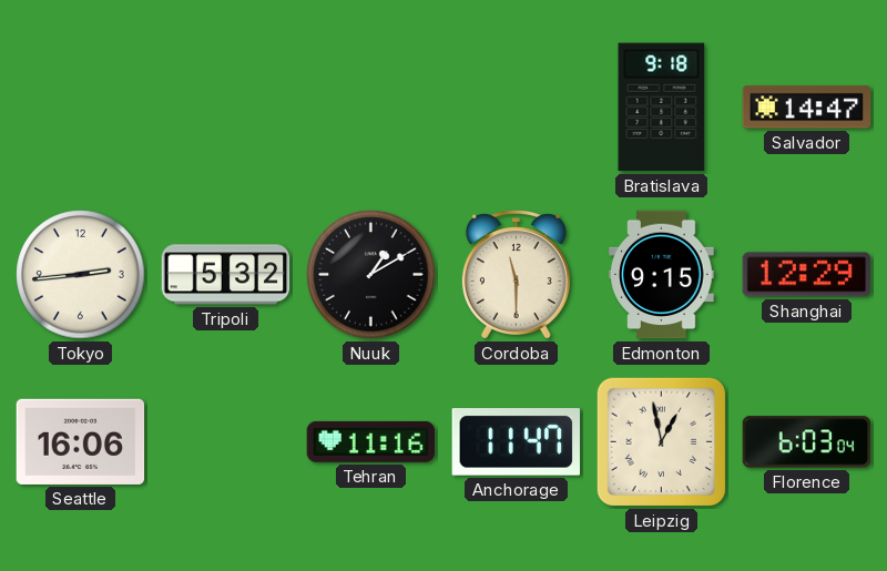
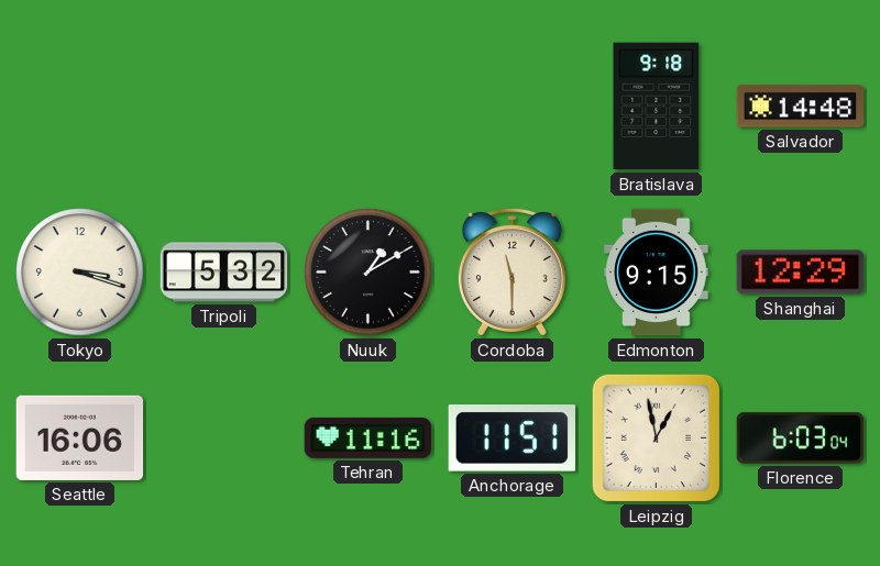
Salvador: 14:47 -> 14:48 (801, 107)
Tokyo: 2:44 -> 3:18 (80, 273)
Anchorage: 11:47 -> 11:51 (512, 439)
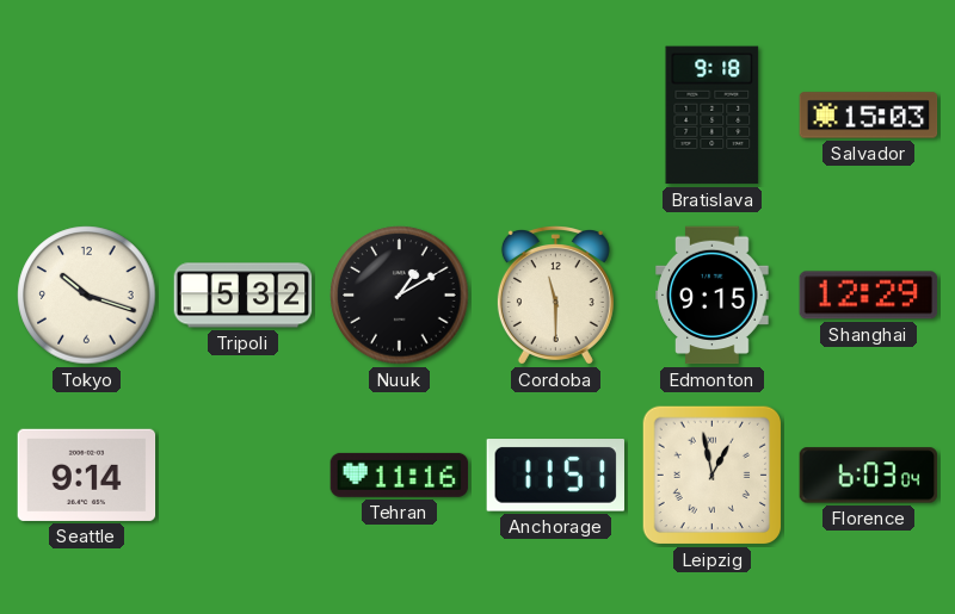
Salvador: 14:48 -> 15:03 (869, 116)
Tokyo: 3:18 -> 10:18 (87, 296)
Seattle: 16:06 -> 9:14 (87, 475)
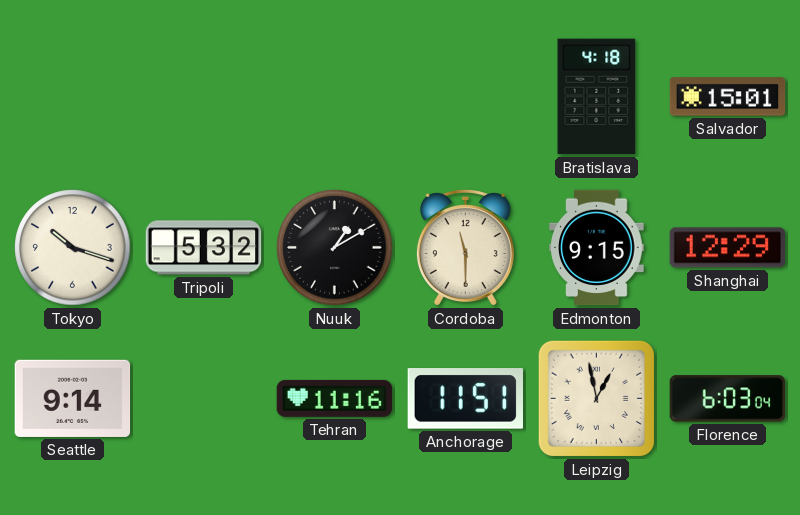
Bratislava: 9:18 -> 4:18 (597, 97)
Salvador: 15:03 -> 15:01 (728, 97)
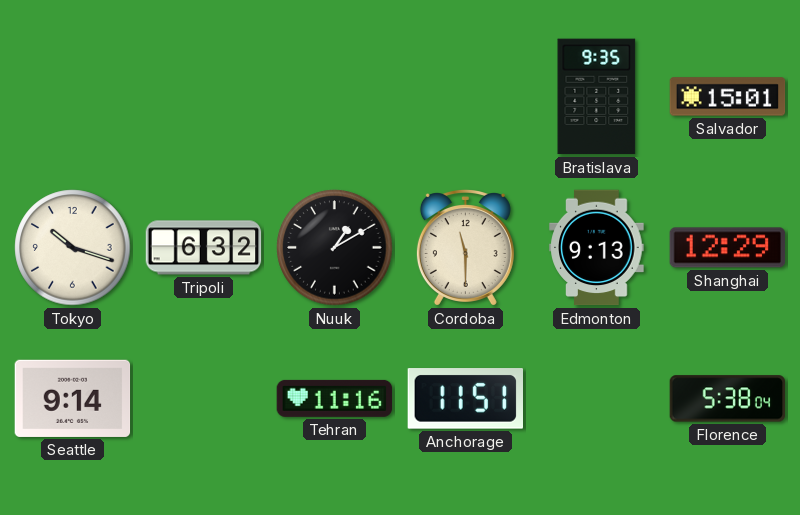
Bratislava: 4:18 -> 9:35 (597, 97)
Tripoli: 5:32 -> 6:32 (204, 248)
Edmonton: 9:15 -> 9:13 (597, 248)
Leipzig: 12:58 -> none (597, 399)
Florence: 6:03 -> 5:38 (728, 399)
